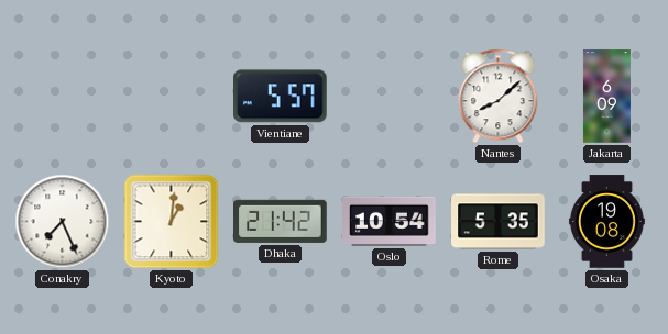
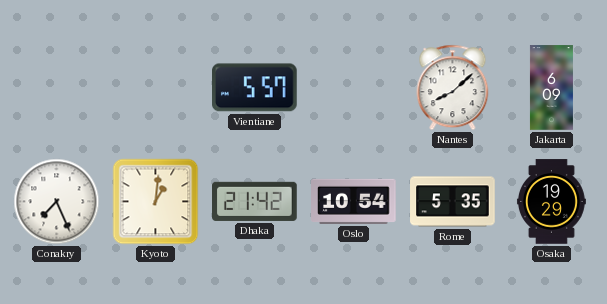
Osaka: 19:08 -> 19:29 (551, 202)
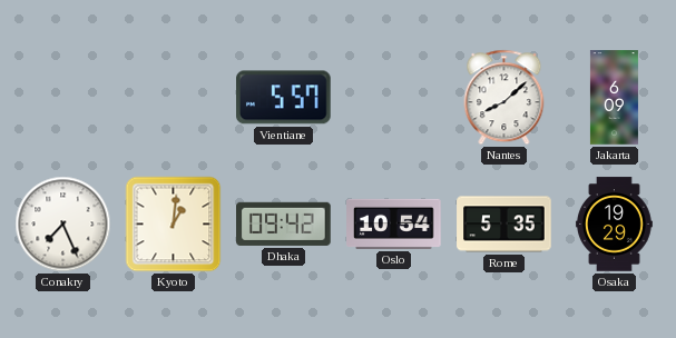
Dhaka: 21:42 -> 09:42 (284, 223)
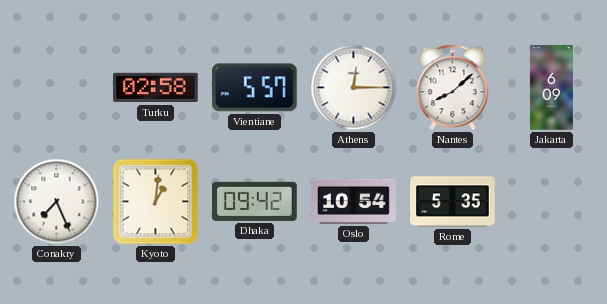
Turku: none -> 02:58 (156, 88)
Athens: none -> 12:15 (354, 88)
Osaka: 19:29 -> none (614, 225)
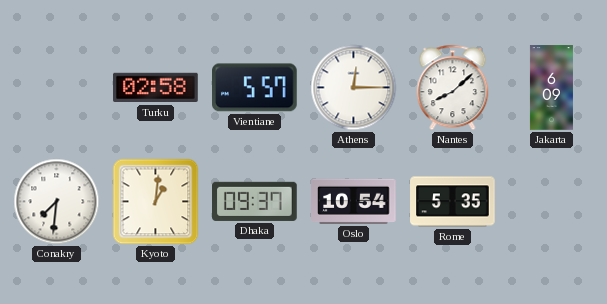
Conakry: 7:26 -> 7:31 (57, 202)
Dhaka: 09:42 -> 09:37 (255, 201)
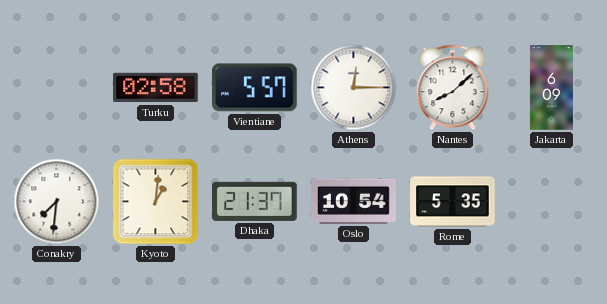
Dhaka: 09:37 -> 21:37 (255, 201)
